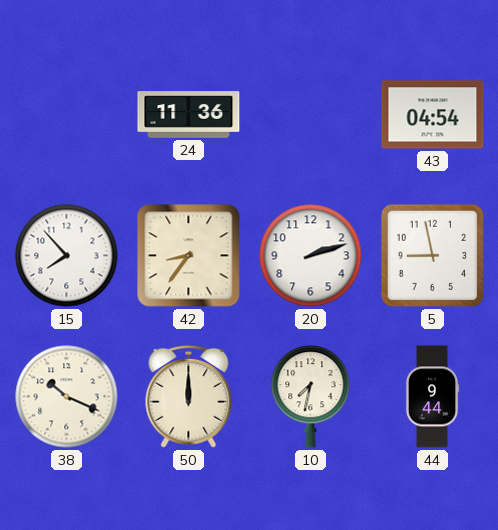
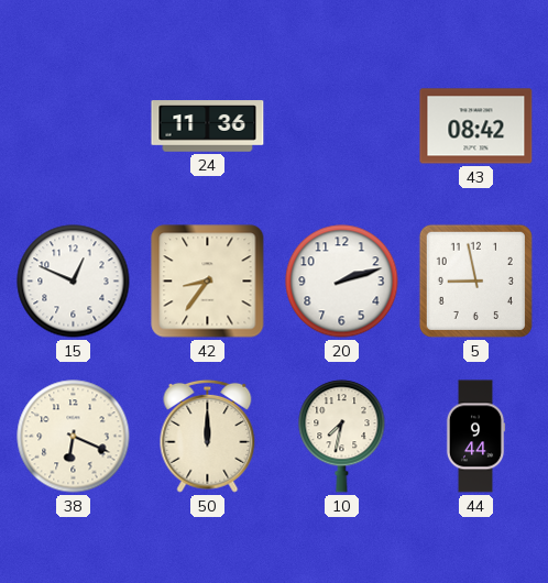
43: 04:54 -> 08:42 (476, 127)
15: 7:53 -> 12:49 (74, 282)
38: 10:19 -> 6:19 (74, 437)
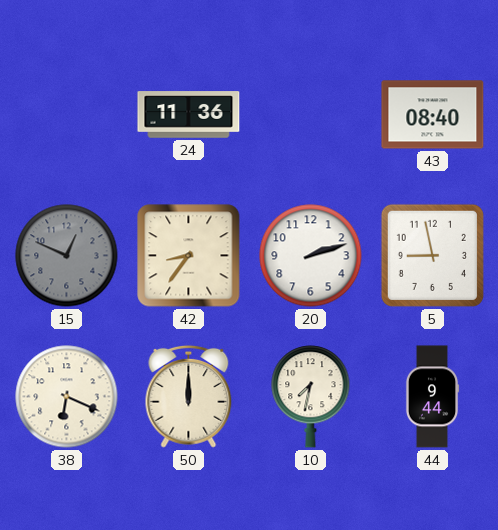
43: 08:42 -> 08:40 (433, 115)
15 dial: white -> grey (67, 256)
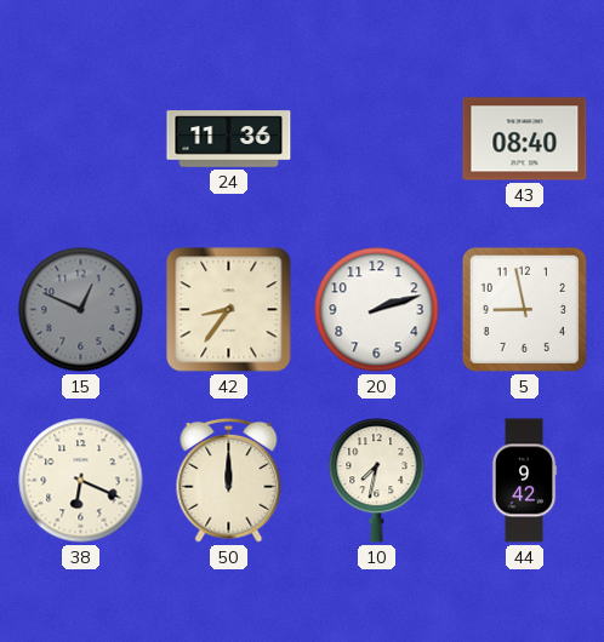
44: 9:44 -> 9:42 (524, 481)
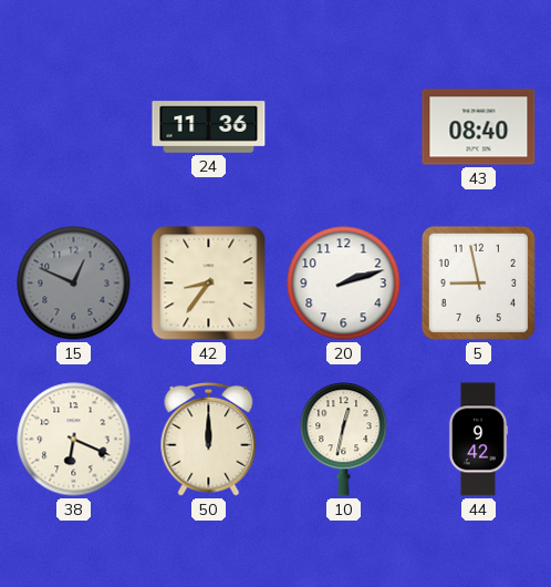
10: 7:32 -> 12:32 (344, 440)
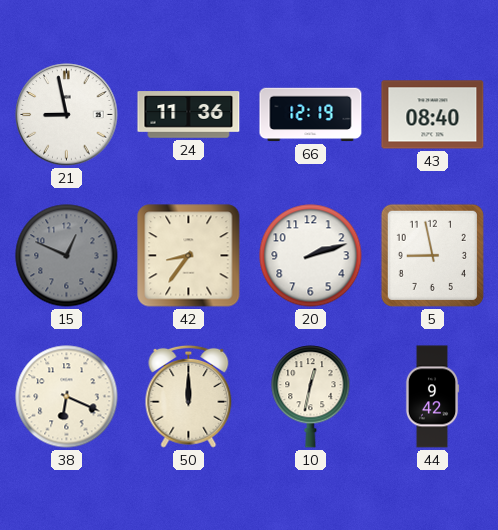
21: none -> 8:58 (67, 115)
66: none -> 12:19 (311, 115)
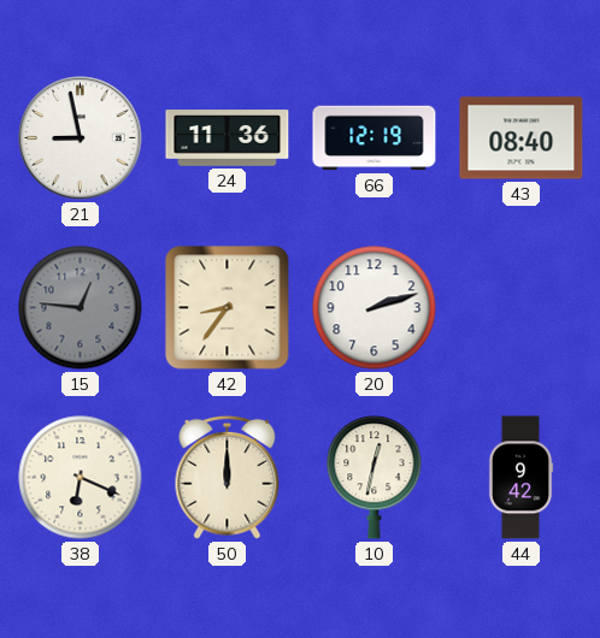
15: 12:49 -> 12:46 (81, 308)
5: 8:58 -> none (432, 255)
